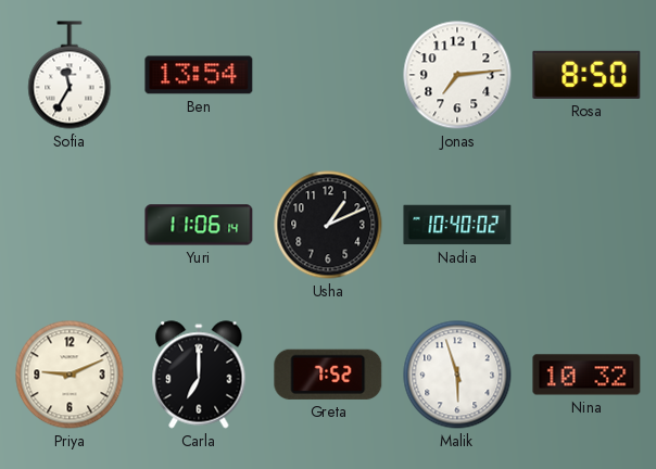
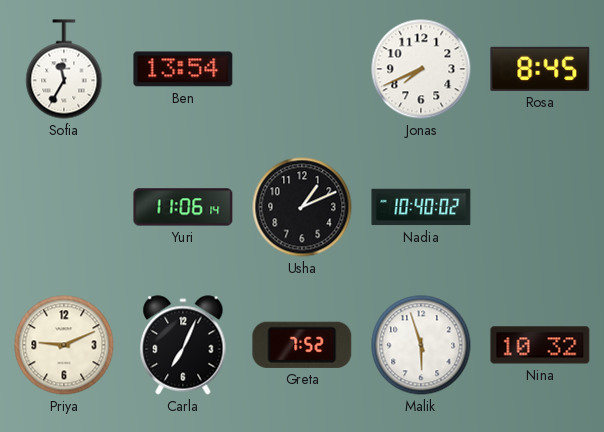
Jonas: 7:14 -> 7:41 (421, 69)
Rosa: 8:50 -> 8:45 (540, 69)
Carla: 7:00 -> 7:04 (183, 345)
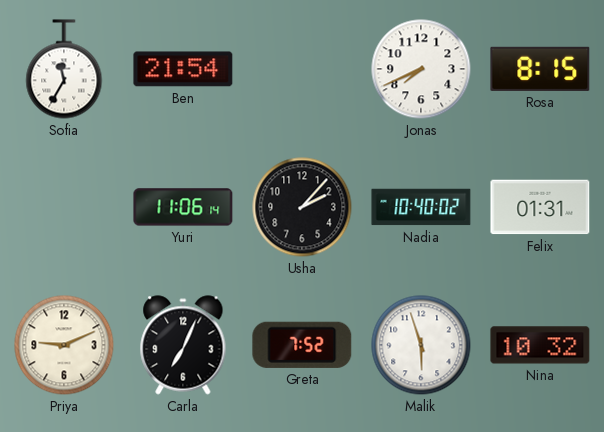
Ben: 13:54 -> 21:54 (183, 69)
Rosa: 8:45 -> 8:15 (540, 69)
Usha: 1:11 -> 2:07 (302, 207)
Felix: none -> 01:31 (540, 207)
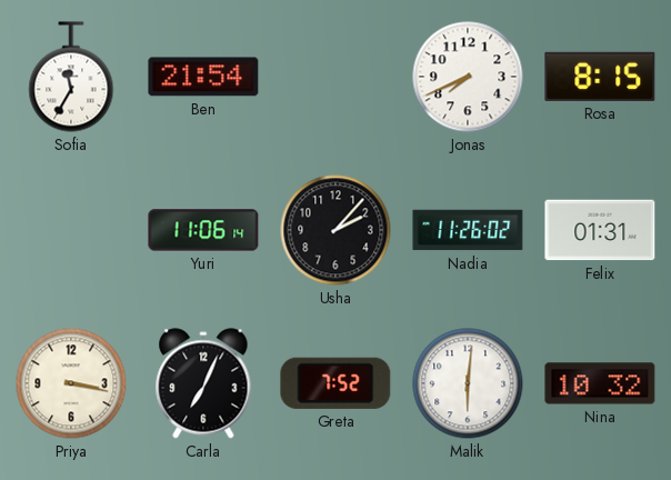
Nadia: 10:40 -> 11:26 (468, 230)
Priya: 9:11 -> 3:17 (71, 383)
Malik: 5:57 -> 6:01 (468, 383)
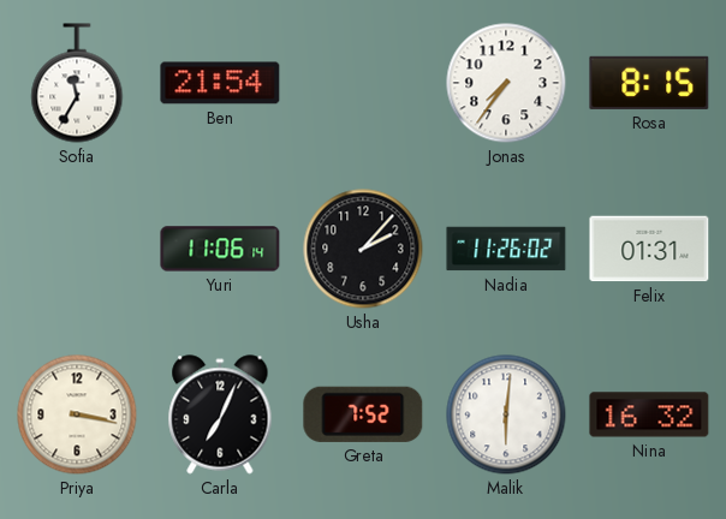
Jonas: 7:41 -> 7:36 (506, 83)
Nina: 10:32 -> 16:32 (649, 414)
